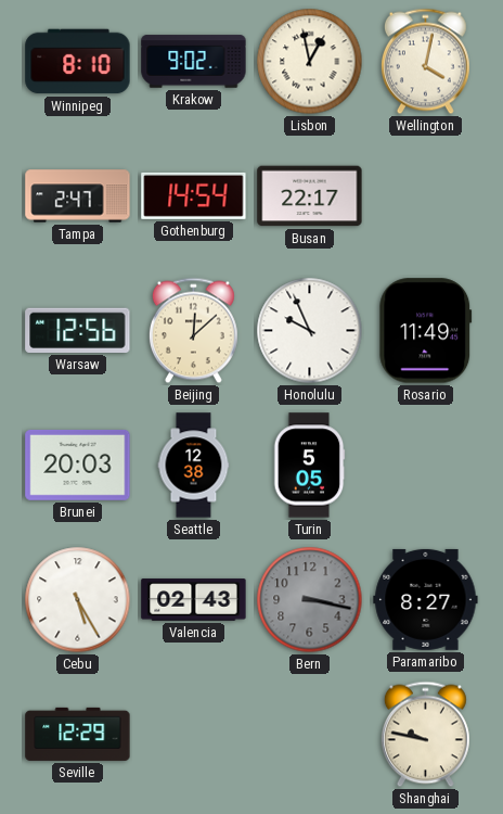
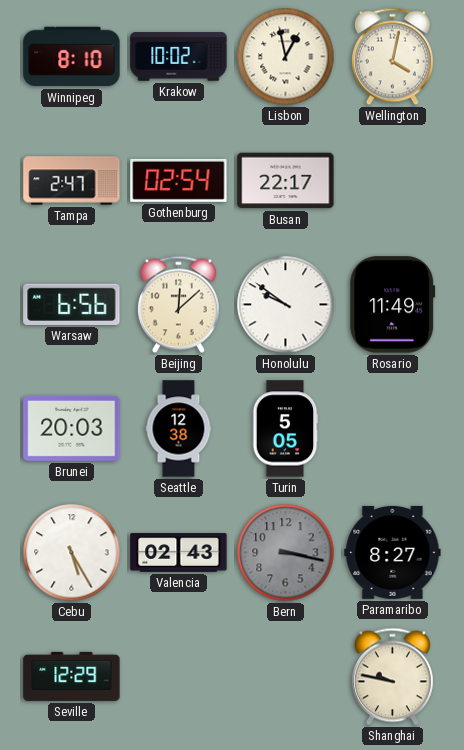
Krakow: 9:02 -> 10:02 (179, 57)
Gothenburg: 14:54 -> 02:54 (179, 180)
Warsaw: 12:56 -> 6:56 (72, 304)
Honolulu: 9:56 -> 9:51 (286, 305)
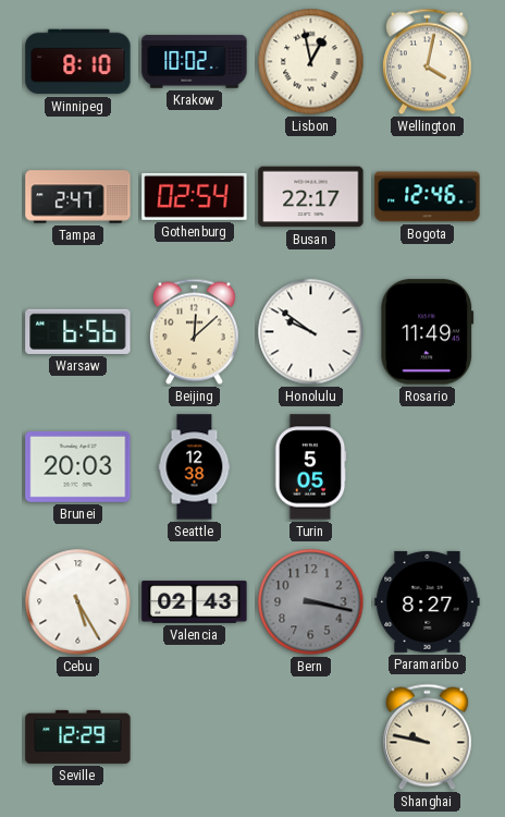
Bogota: none -> 12:46 (428, 197)
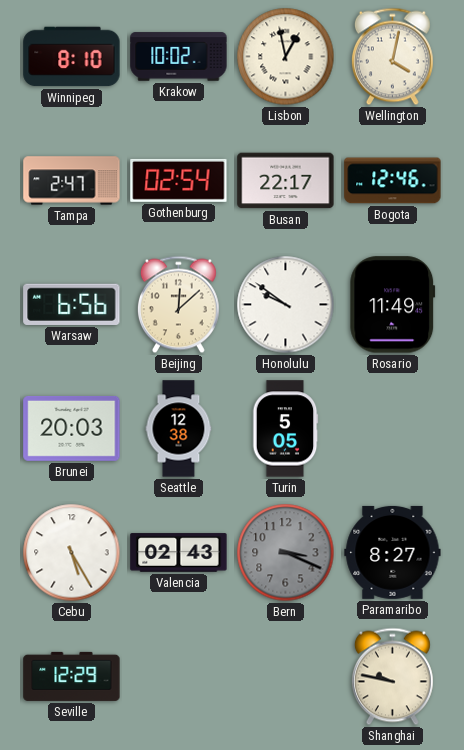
Bern: 3:17 -> 3:19 (286, 553)
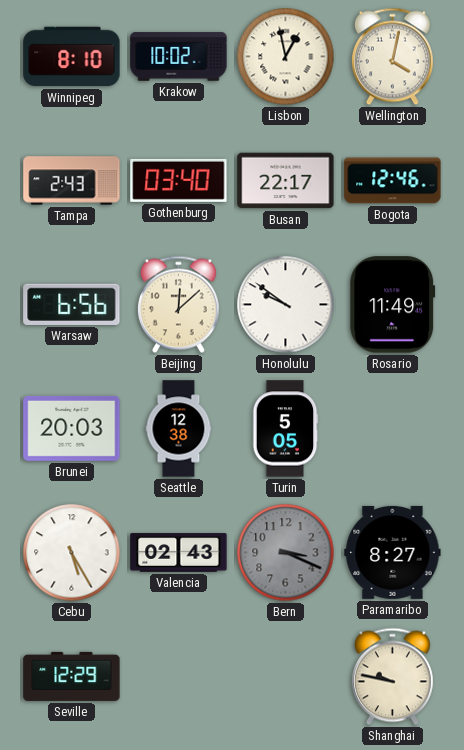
Tampa: 2:47 -> 2:43 (72, 181)
Gothenburg: 02:54 -> 03:40 (179, 180)
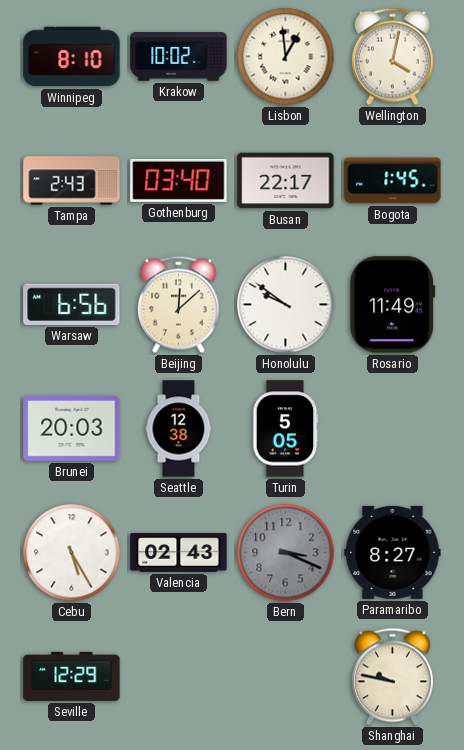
Lisbon: 12:58 -> 12:59 (286, 57)
Bogota: 12:46 -> 1:45 (393, 181)
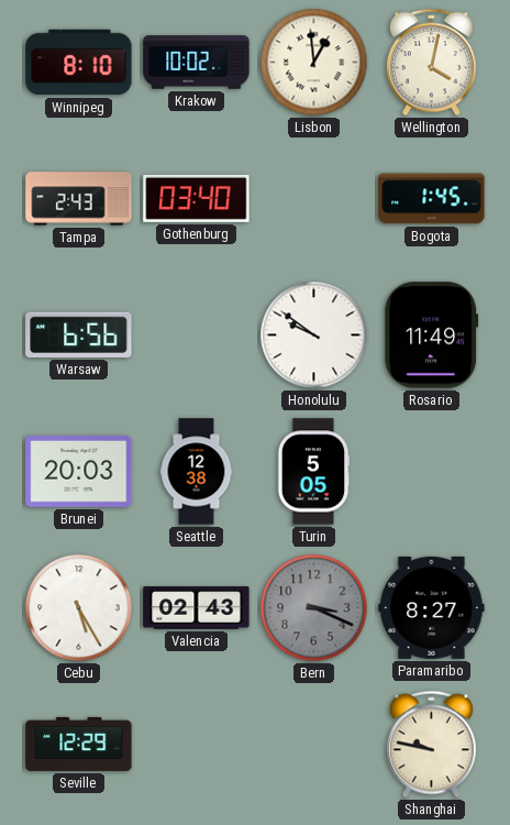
Busan: 22:17 -> none (286, 181)
Beijing: 12:08 -> none (178, 305)
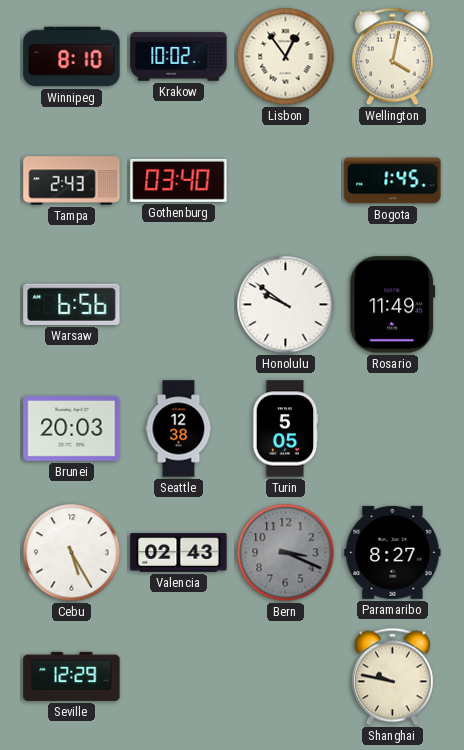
Lisbon: 12:59 -> 12:54 (286, 57)
